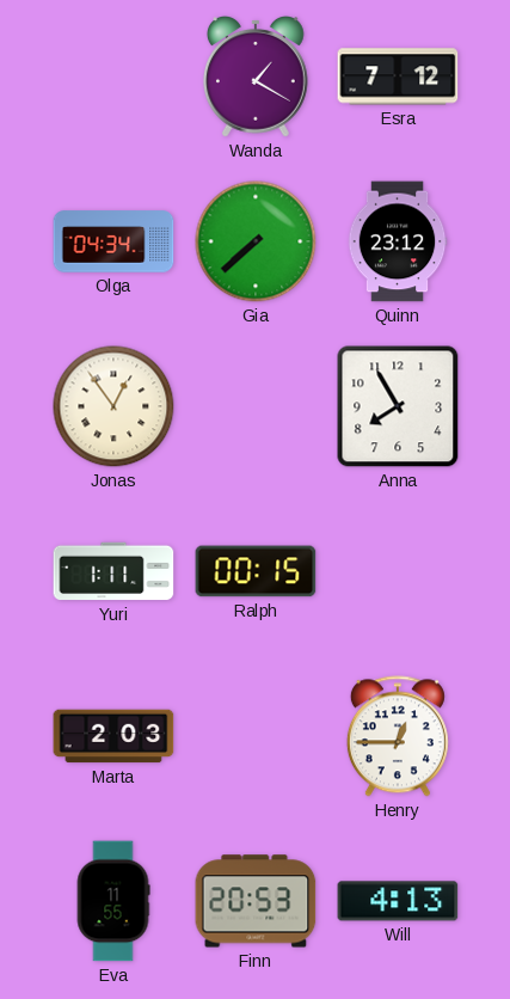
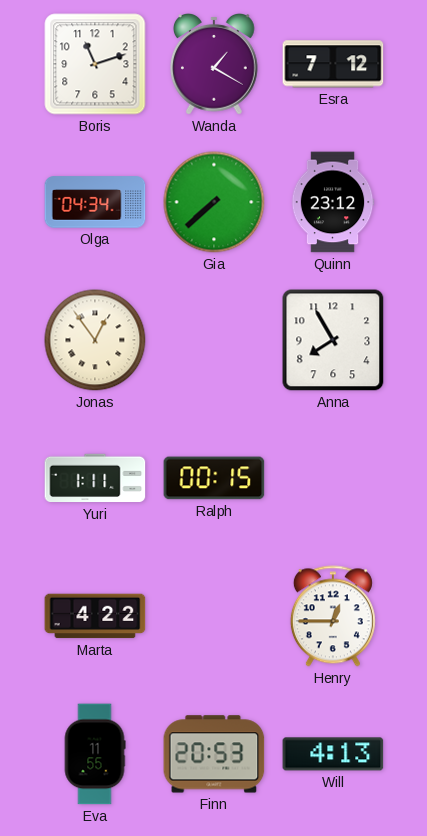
Boris: none -> 11:12 (95, 64)
Marta: 2:03 -> 4:22 (95, 616)
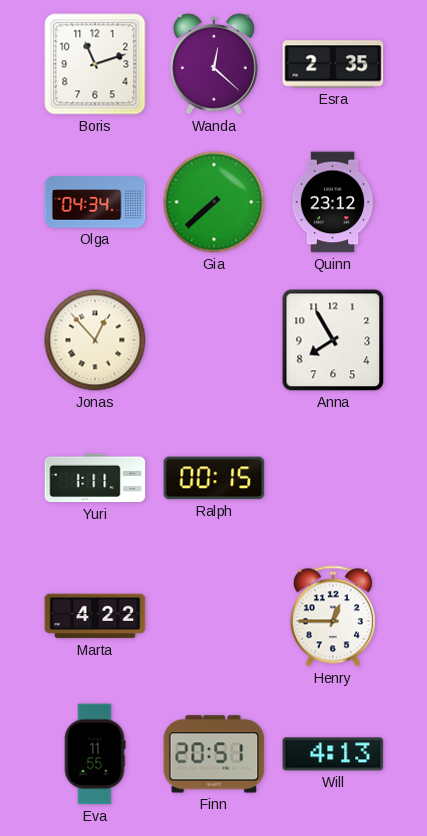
Wanda: 1:20 -> 12:22 (215, 65)
Esra: 7:12 -> 2:35 (333, 64)
Jonas: 12:54 -> 12:53 (95, 340)
Finn: 20:53 -> 20:51 (214, 754)
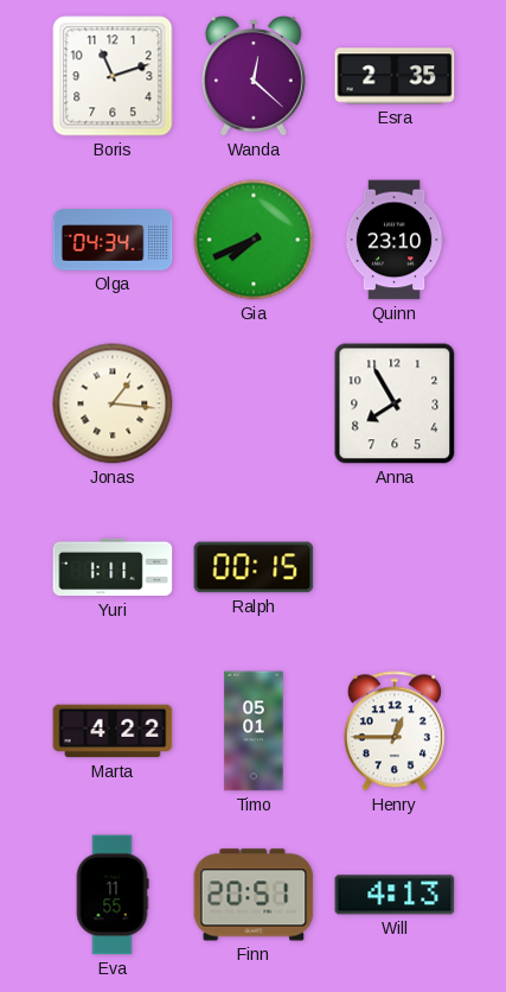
Gia: 7:38 -> 7:41 (254, 240)
Quinn: 23:12 -> 23:10 (395, 240)
Jonas: 12:53 -> 1:16 (113, 403)
Timo: none -> 05:01 (254, 731)
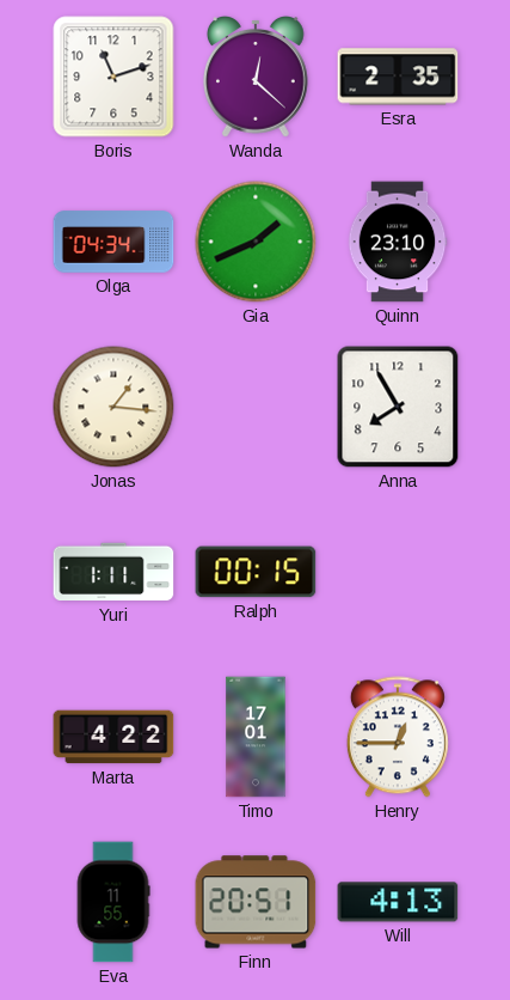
Gia: 7:41 -> 1:41 (256, 242)
Timo: 05:01 -> 17:01 (256, 737)
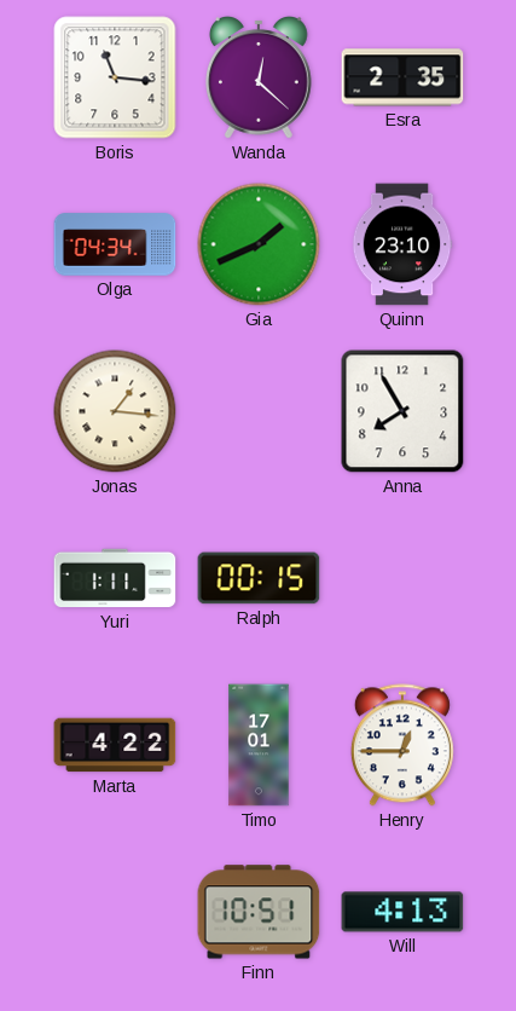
Boris: 11:12 -> 11:16 (115, 77)
Eva: 11:55 -> none (113, 902)
Finn: 20:51 -> 10:51 (259, 912)
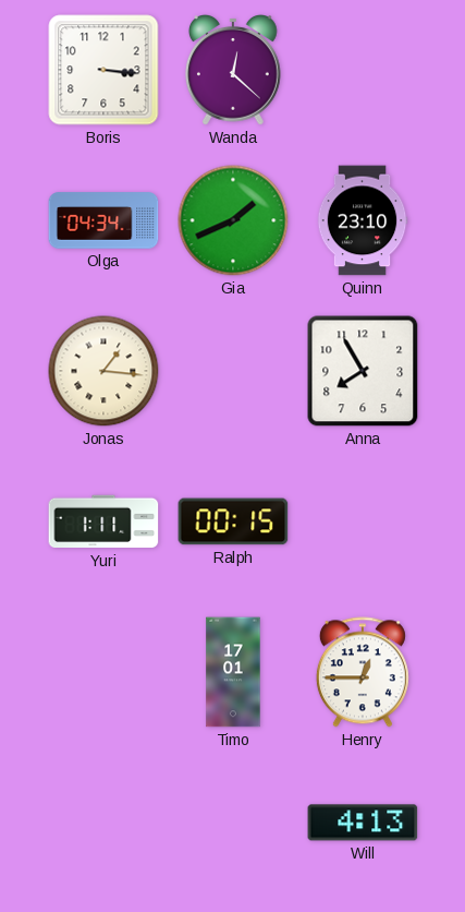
Boris: 11:16 -> 3:16 (103, 70)
Esra: 2:35 -> none (402, 77)
Marta: 4:22 -> none (115, 745)
Finn: 10:51 -> none (259, 912)
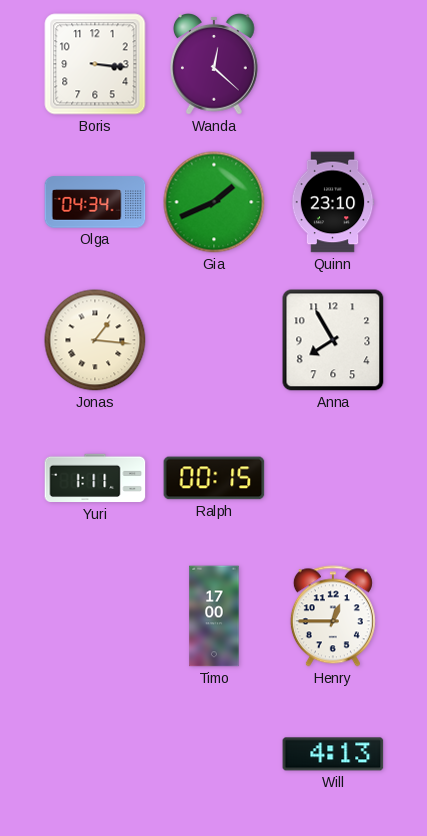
Timo: 17:01 -> 17:00 (214, 616)
